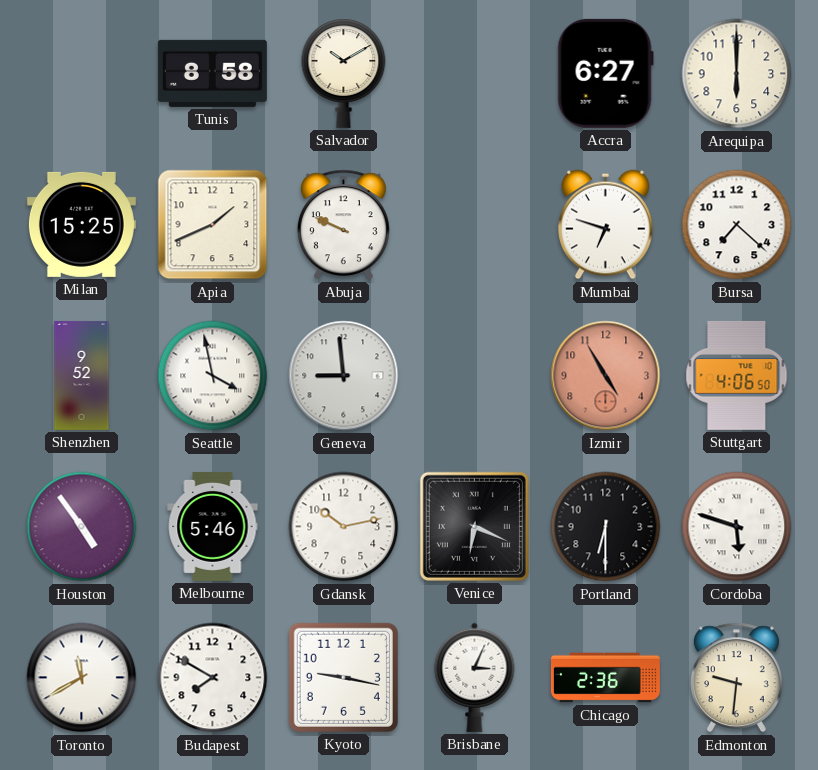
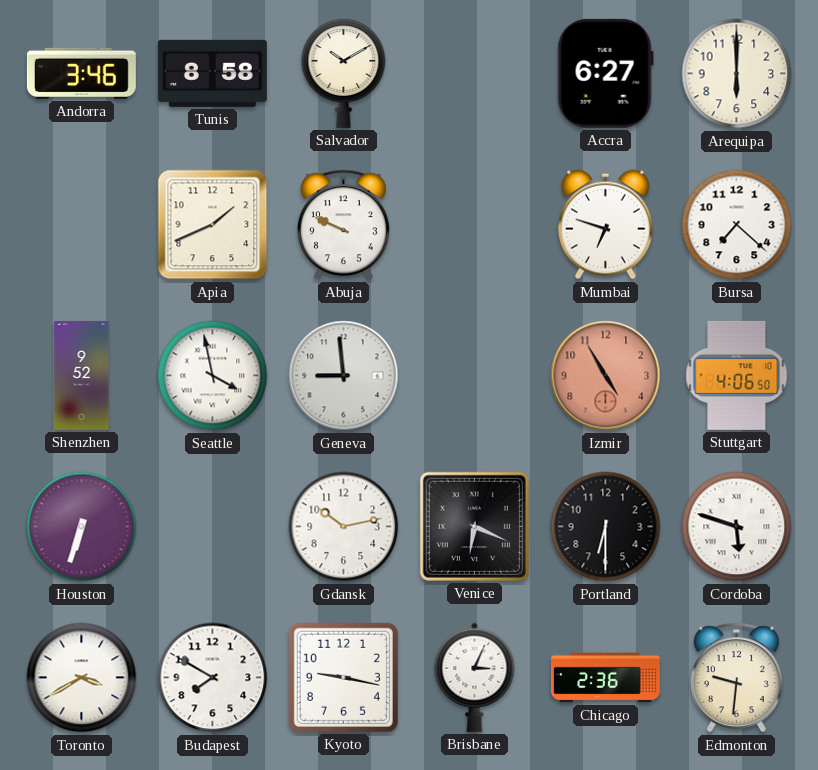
Andorra: none -> 3:46 (81, 73)
Milan: 15:25 -> none (81, 224)
Houston: 4:54 -> 6:33 (82, 527)
Melbourne: 5:46 -> none (213, 526)
Toronto: 11:40 -> 3:40 (82, 678)
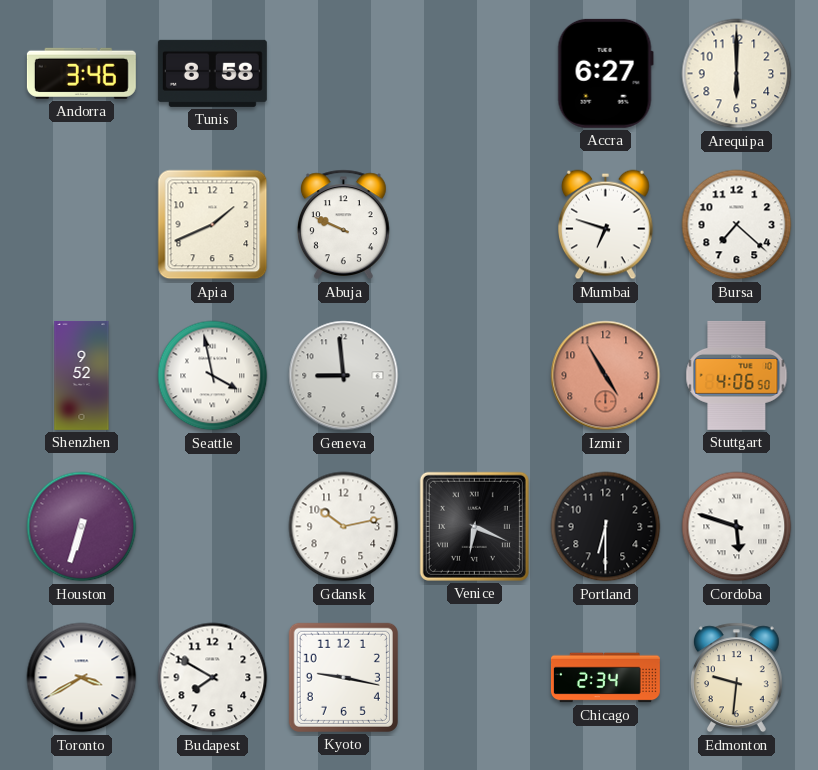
Salvador: 10:10 -> none (344, 73)
Brisbane: 3:04 -> none (475, 677)
Chicago: 2:36 -> 2:34 (605, 678)
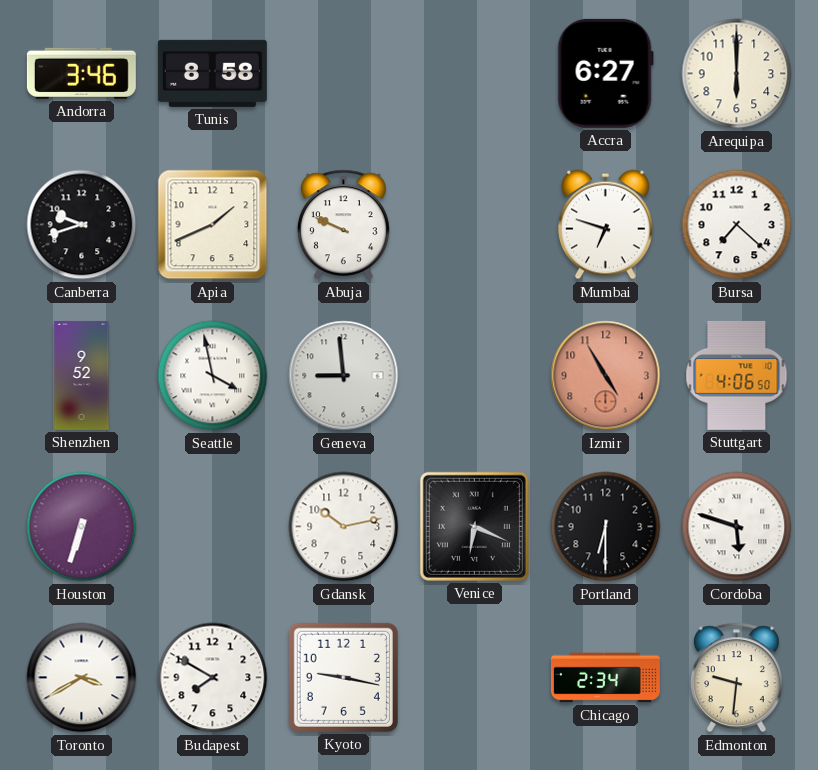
Canberra: none -> 9:42 (82, 225)
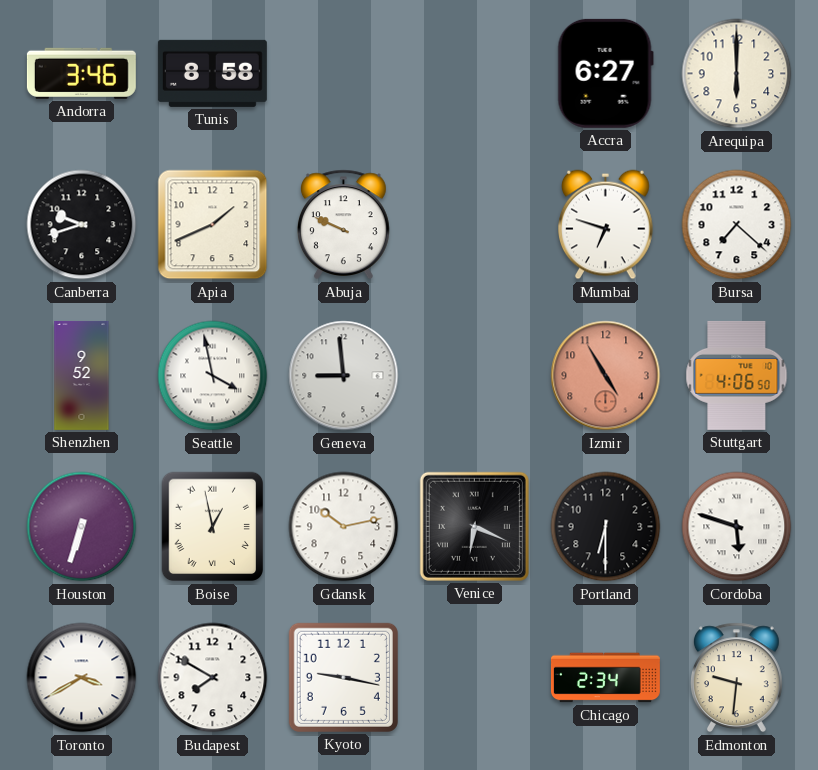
Boise: none -> 12:58 (213, 527)
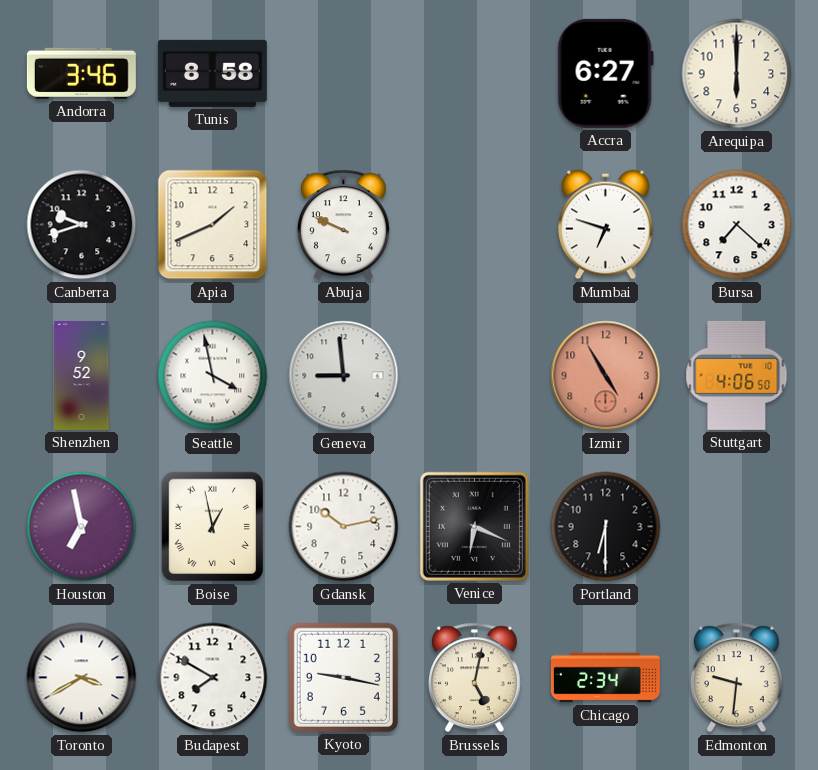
Houston: 6:33 -> 6:58 (82, 527)
Cordoba: 5:48 -> none (737, 527)
Brussels: none -> 5:02 (474, 678)
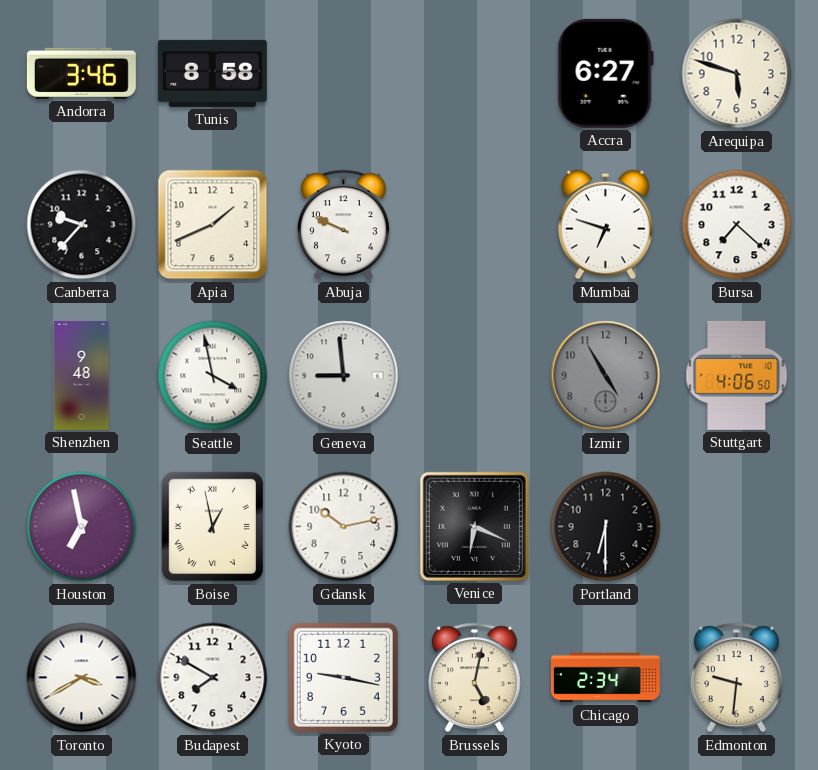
Arequipa: 6:00 -> 5:48 (737, 74)
Canberra: 9:42 -> 9:37 (82, 225)
Shenzhen: 9:52 -> 9:48 (82, 375)
Izmir dial: salmon -> grey (606, 376)
